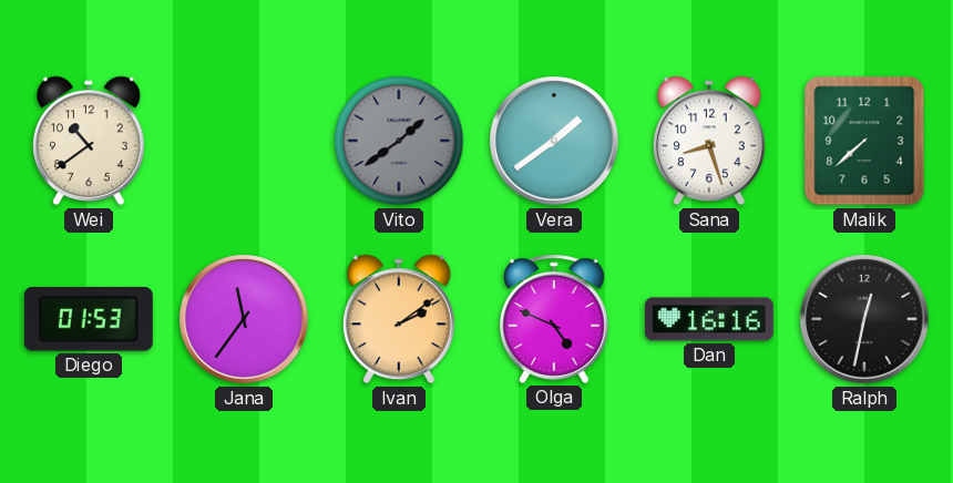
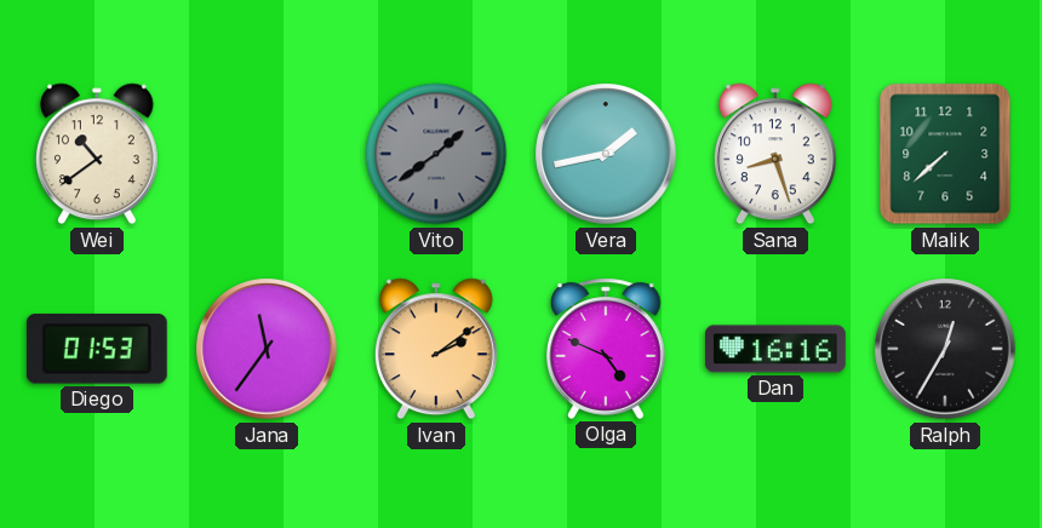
Vera: 1:39 -> 1:43 (606, 154)
Ralph: 12:32 -> 12:35 (945, 349)
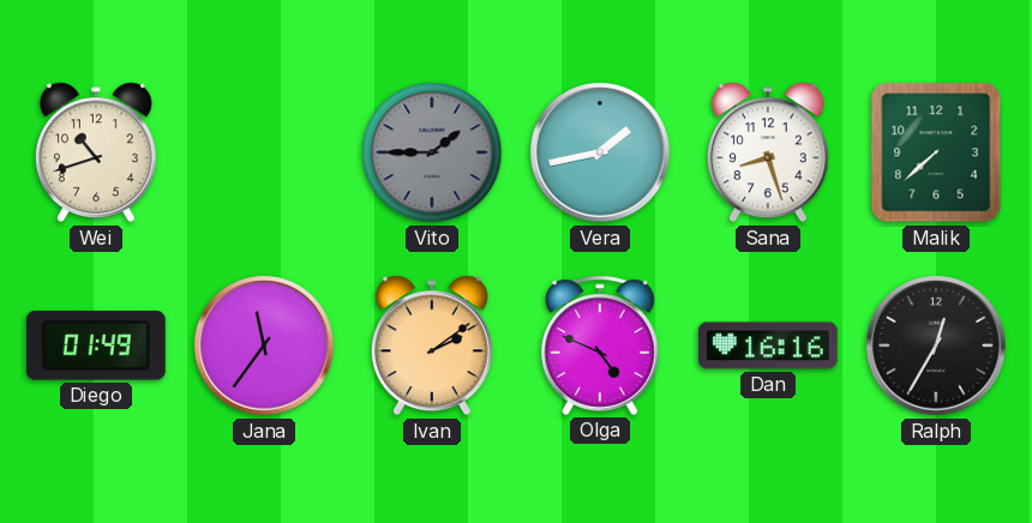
Wei: 10:39 -> 10:42 (96, 152)
Vito: 1:39 -> 1:45 (432, 152)
Diego: 01:53 -> 01:49 (96, 345)
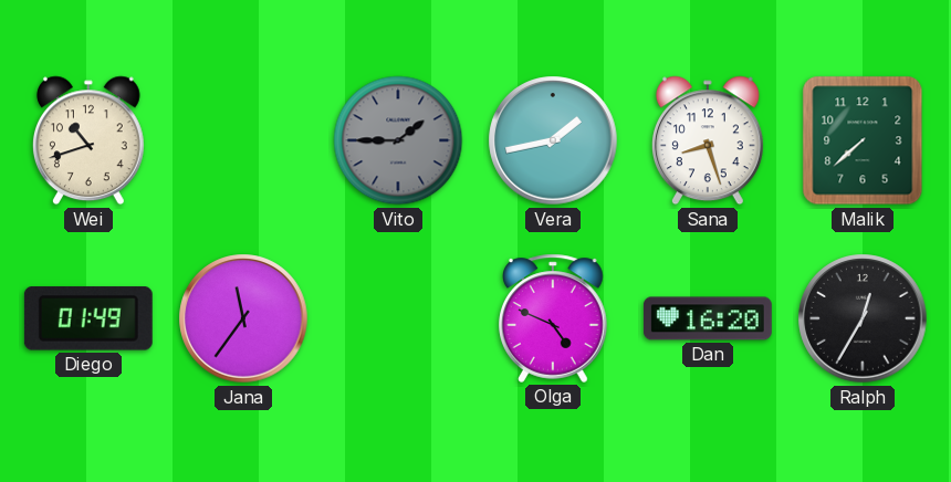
Ivan: 2:09 -> none (432, 345)
Dan: 16:16 -> 16:20 (708, 318)
